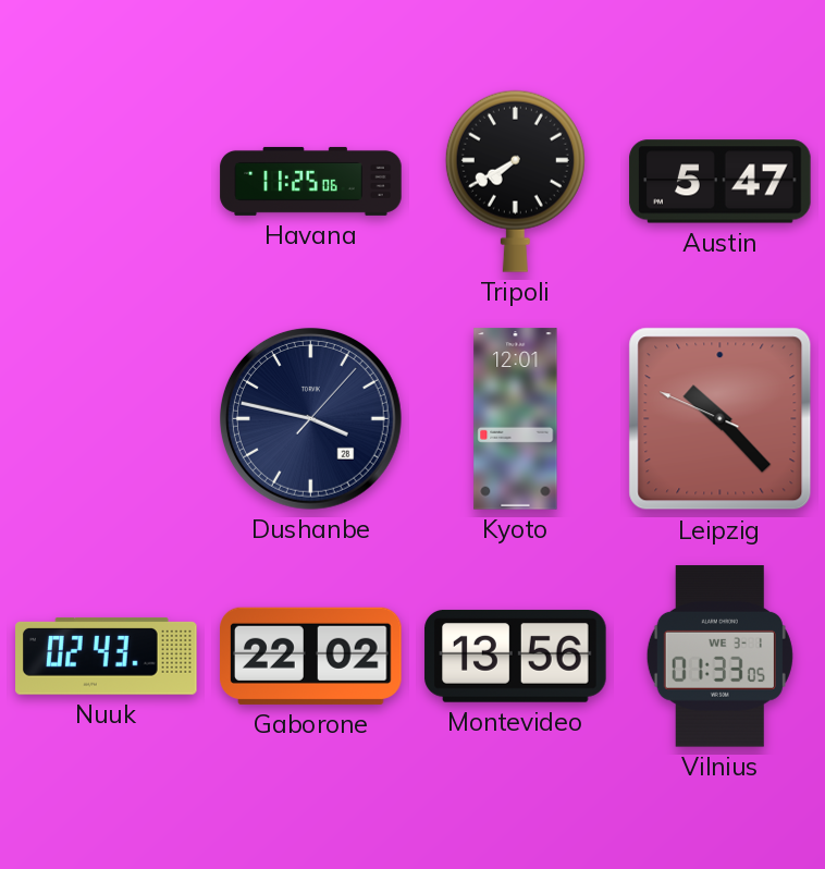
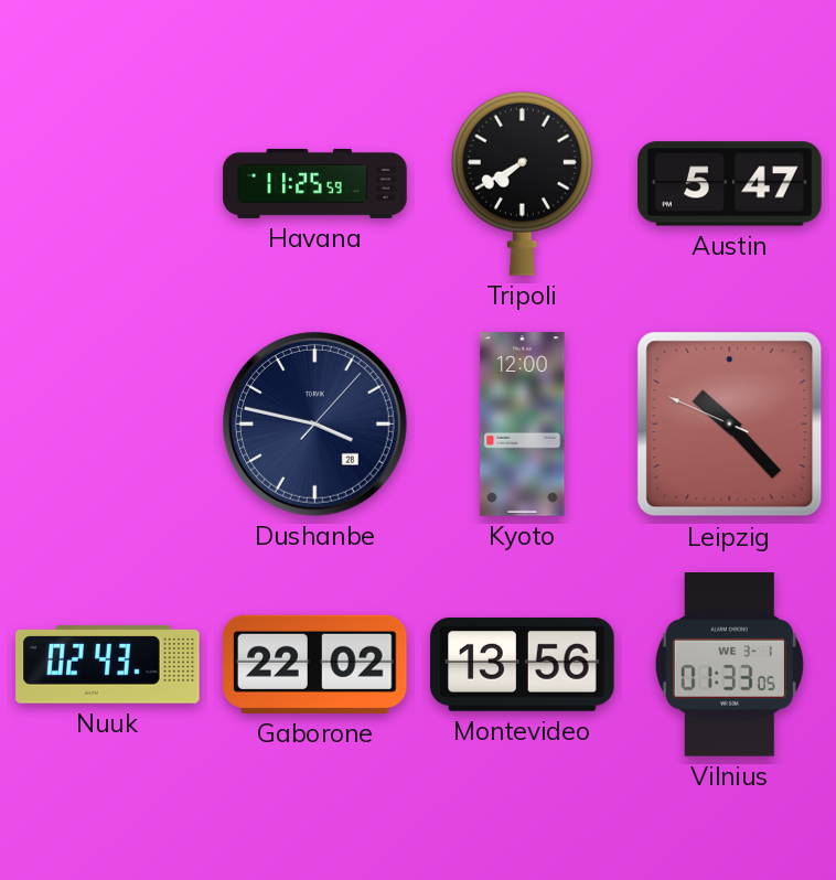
Havana: 11:25:06 -> 11:25:59 (315, 183)
Kyoto: 12:01 -> 12:00 (523, 425)
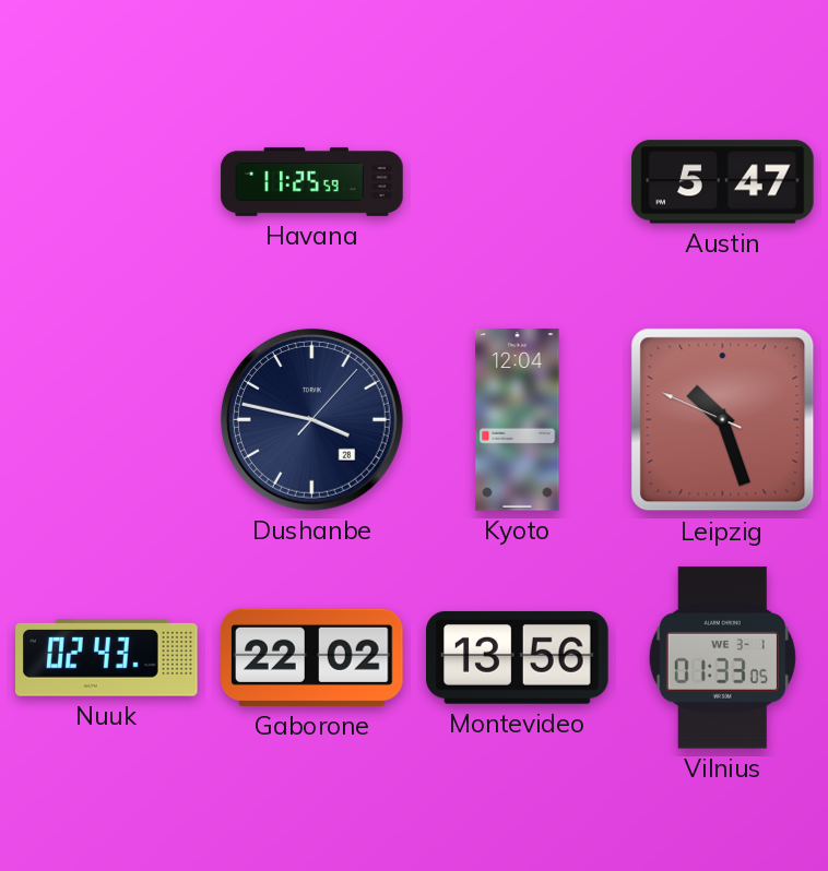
Tripoli: 7:40 -> none (522, 183)
Kyoto: 12:00 -> 12:04 (518, 420)
Leipzig: 10:22 -> 10:26 (723, 420)
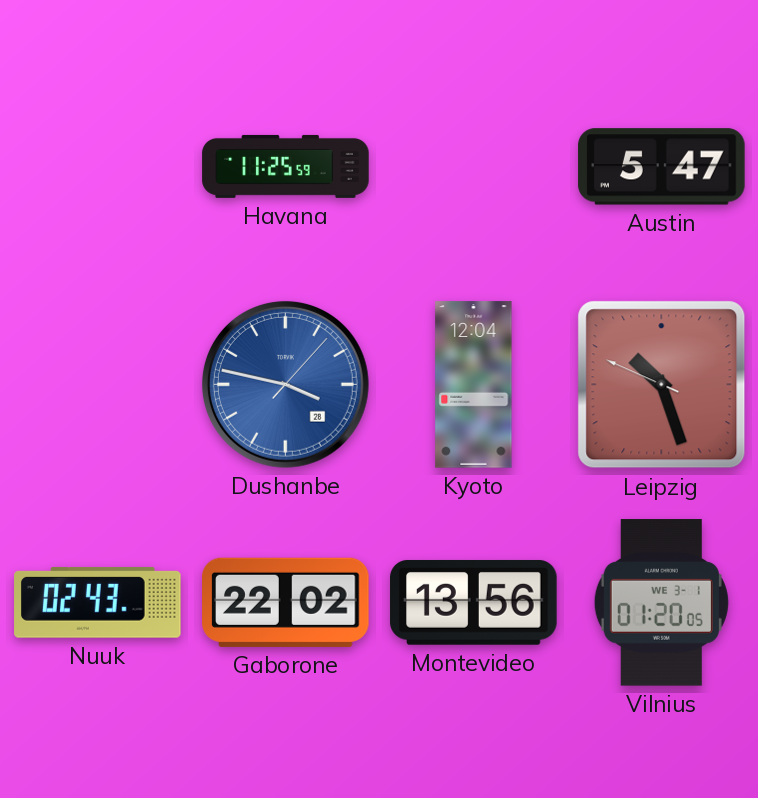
Dushanbe dial: navy -> blue (285, 384)
Vilnius: 01:33 -> 01:20 (661, 603)
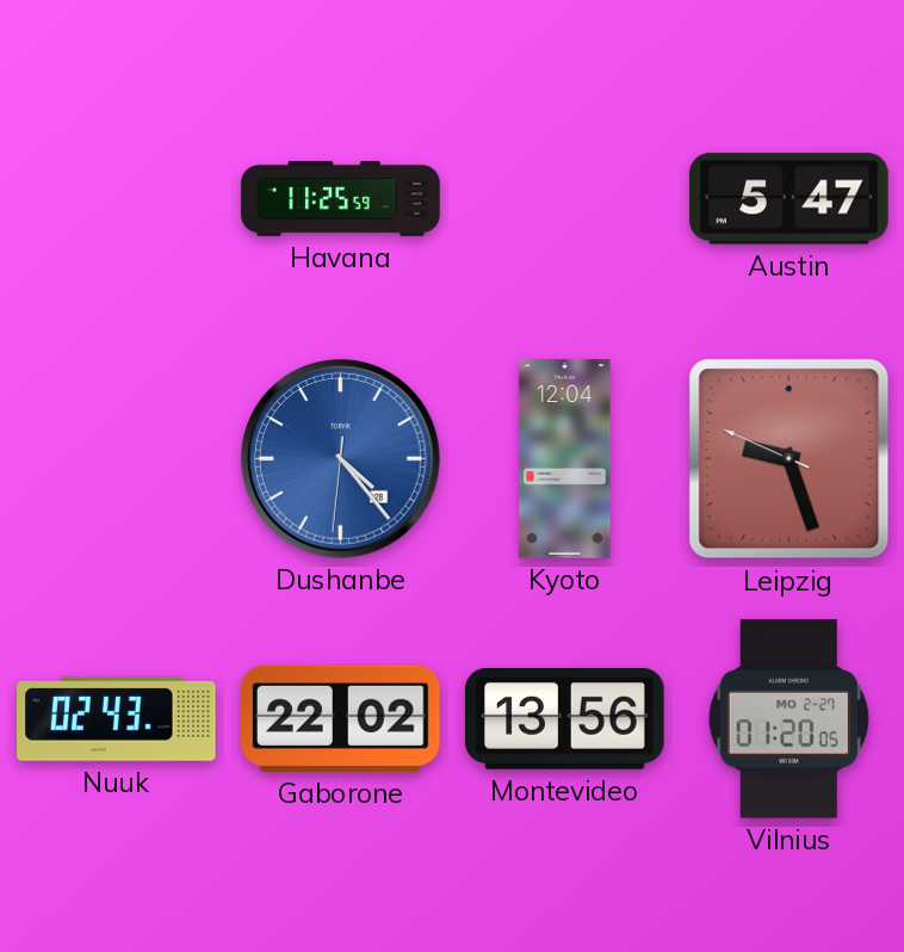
Dushanbe: 3:47 -> 4:23 (340, 458)
Leipzig: 10:26 -> 9:26 (790, 459)
Vilnius date: WE 3-1 -> MO 2-27 (788, 719)
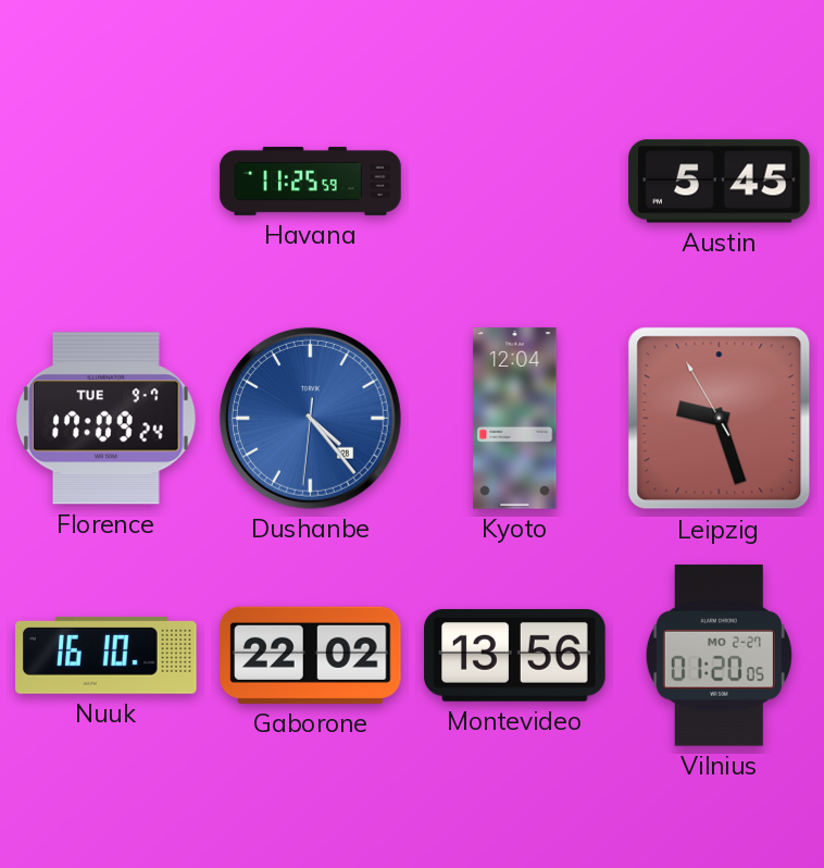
Austin: 5:47 -> 5:45 (720, 182)
Florence: none -> 17:09 (105, 419)
Leipzig: 9:26:49 -> 9:26:55 (720, 419)
Nuuk: 02:43 -> 16:10 (107, 655)
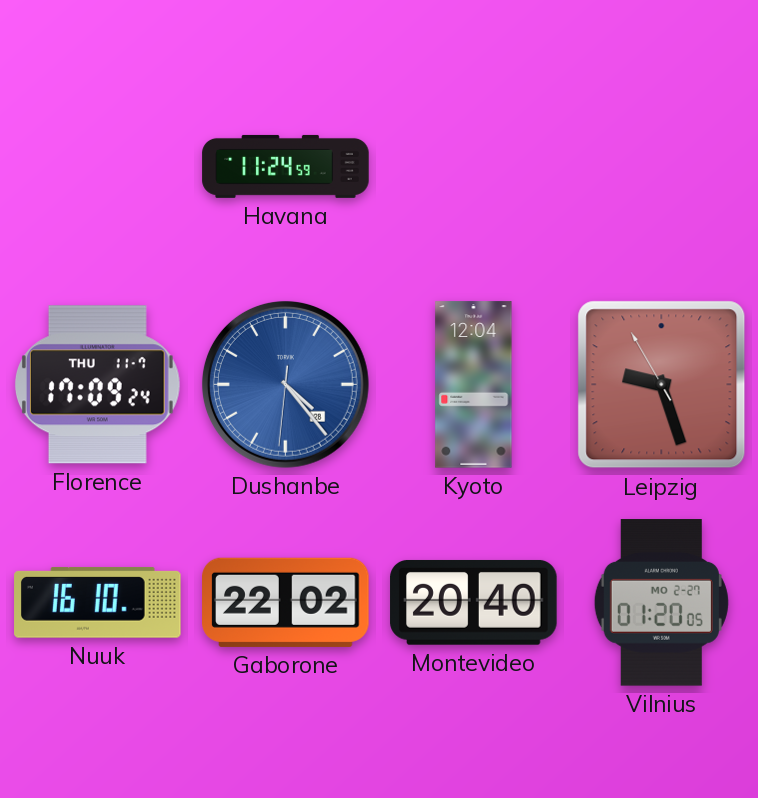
Havana: 11:25 -> 11:24 (286, 166)
Austin: 5:45 -> none (720, 182)
Florence date: TUE 9-7 -> THU 11-7 (97, 385)
Montevideo: 13:56 -> 20:40 (474, 602)
